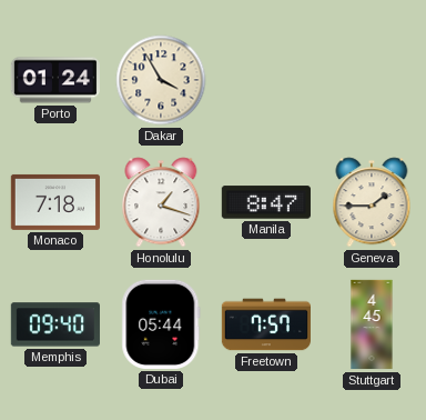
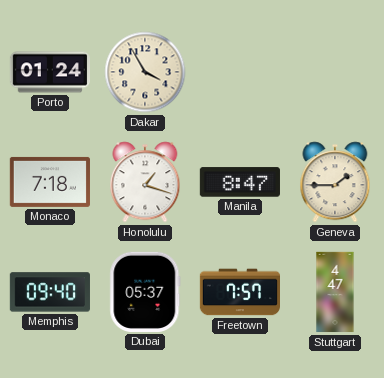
Dubai: 05:44 -> 05:37 (145, 292)
Stuttgart: 4:45 -> 4:47 (335, 292)
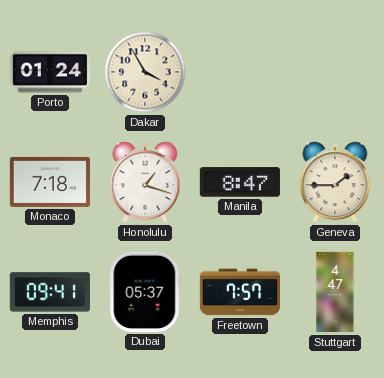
Memphis: 09:40 -> 09:41 (50, 292)
